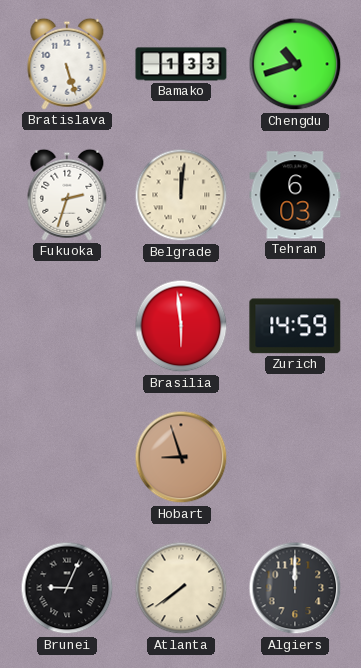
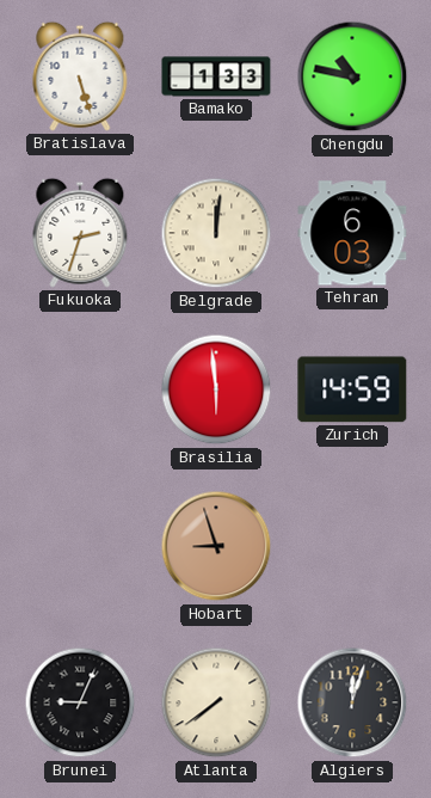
Chengdu: 10:42 -> 10:47 (352, 76)
Algiers: 12:00 -> 12:03 (352, 702)
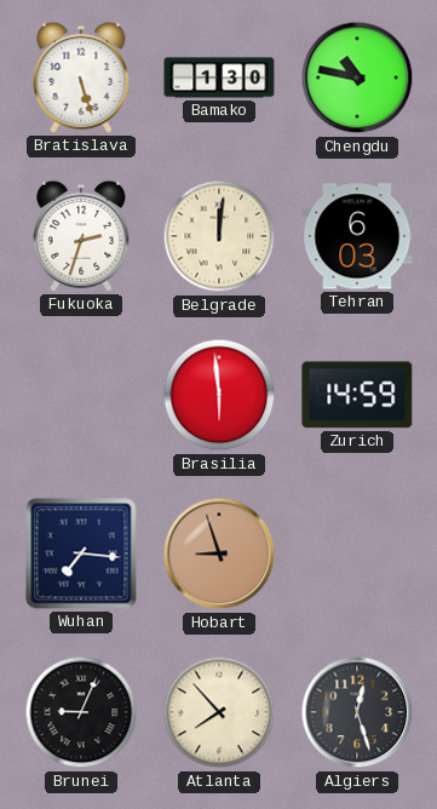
Bamako: 1:33 -> 1:30 (219, 78)
Wuhan: none -> 7:16 (81, 553)
Atlanta: 7:39 -> 7:53 (219, 712)
Algiers: 12:03 -> 12:27 (357, 712)
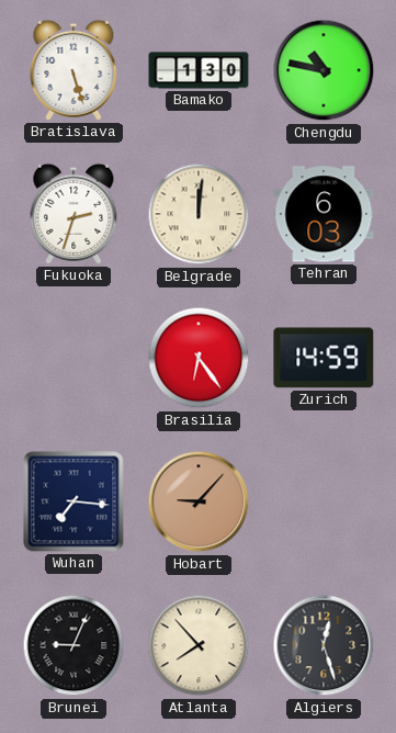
Brasilia: 5:59 -> 6:24 (199, 358)
Hobart: 8:57 -> 9:07 (199, 501)
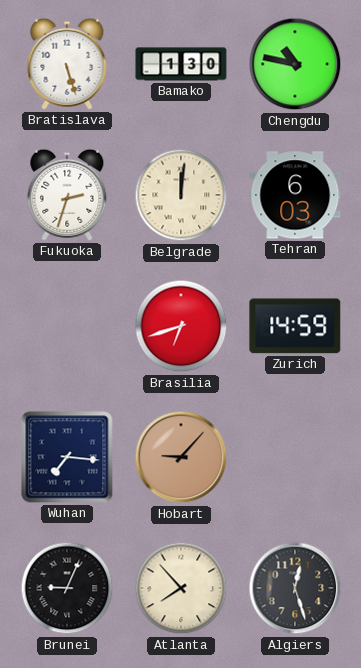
Brasilia: 6:24 -> 6:42 (181, 326)
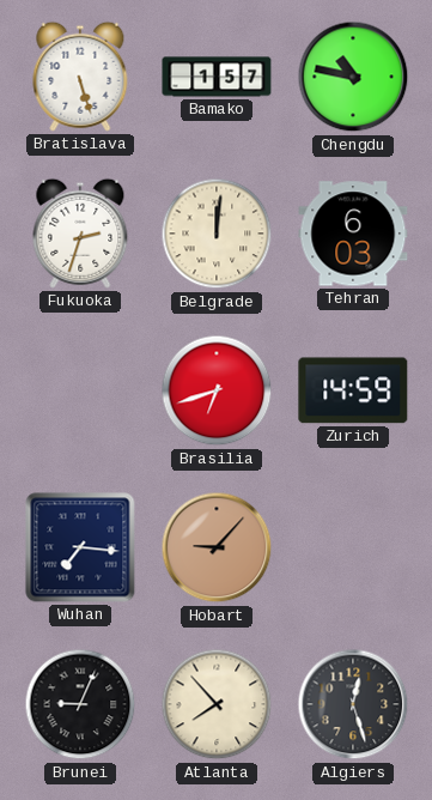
Bamako: 1:30 -> 1:57 (217, 77)
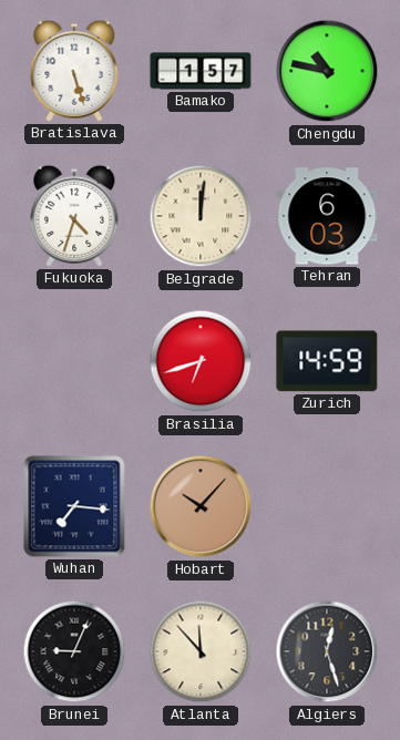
Fukuoka: 2:33 -> 4:33 (74, 216)
Hobart: 9:07 -> 10:07 (201, 506)
Atlanta: 7:53 -> 11:53 (201, 651)
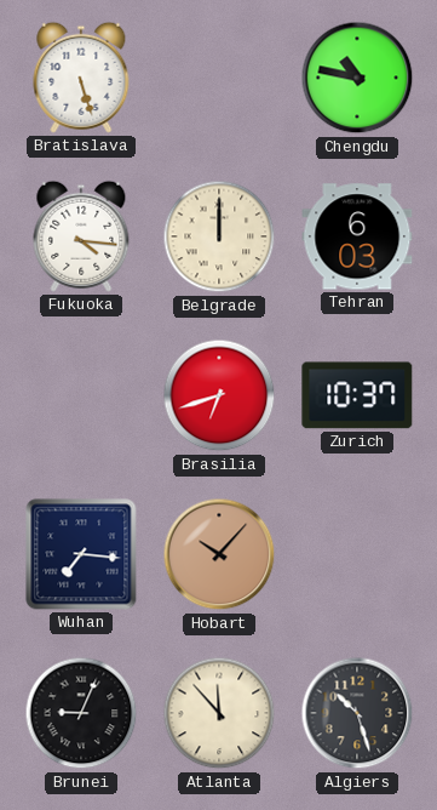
Bamako: 1:57 -> none (201, 71)
Fukuoka: 4:33 -> 4:16 (81, 236)
Belgrade: 12:01 -> 12:00 (219, 236)
Zurich: 14:59 -> 10:37 (357, 395)
Algiers: 12:27 -> 10:27 (357, 713)
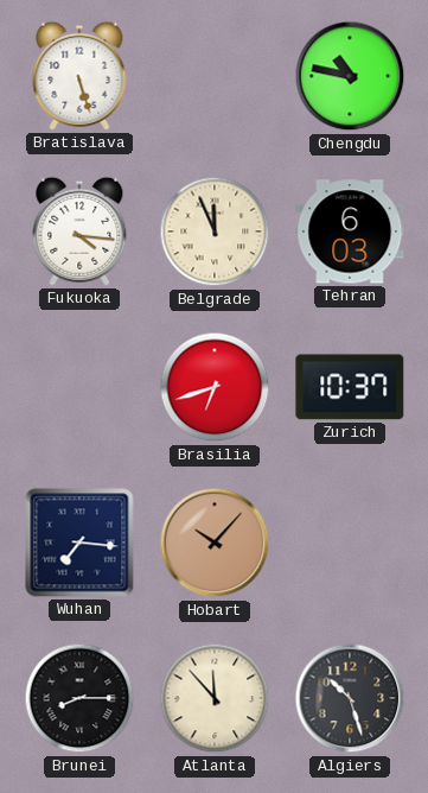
Belgrade: 12:00 -> 11:56 (215, 231)
Brunei: 9:04 -> 8:15 (79, 698)
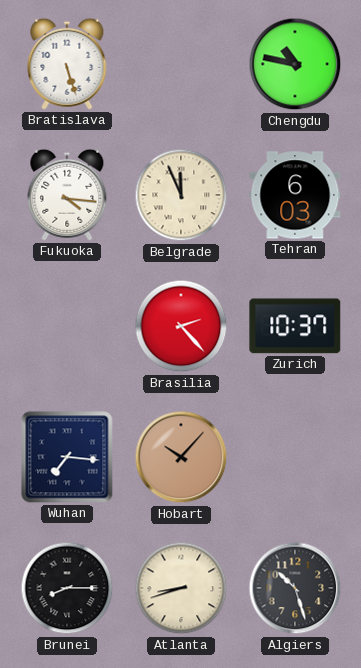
Brasilia: 6:42 -> 2:23 (181, 326)
Atlanta: 11:53 -> 8:42 (181, 588)
